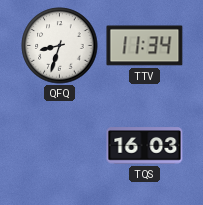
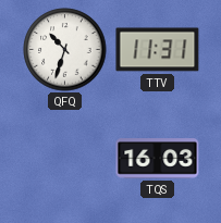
QFQ: 8:33 -> 10:33 (65, 50)
TTV: 11:34 -> 11:31 (158, 50)
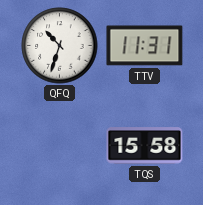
TQS: 16:03 -> 15:58 (145, 146)
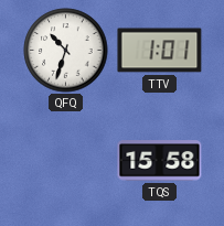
TTV: 11:31 -> 1:01 (160, 51)
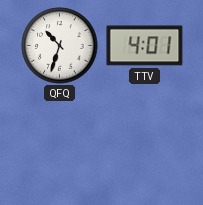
TTV: 1:01 -> 4:01 (145, 46)
TQS: 15:58 -> none (160, 161)
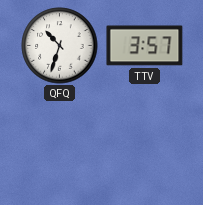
TTV: 4:01 -> 3:57 (145, 46)
